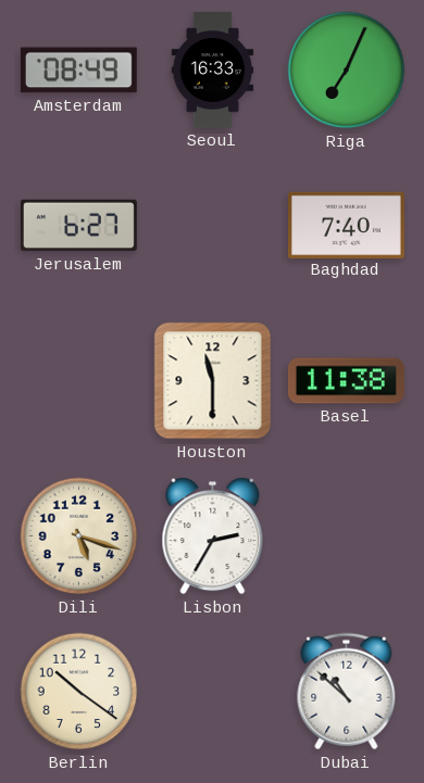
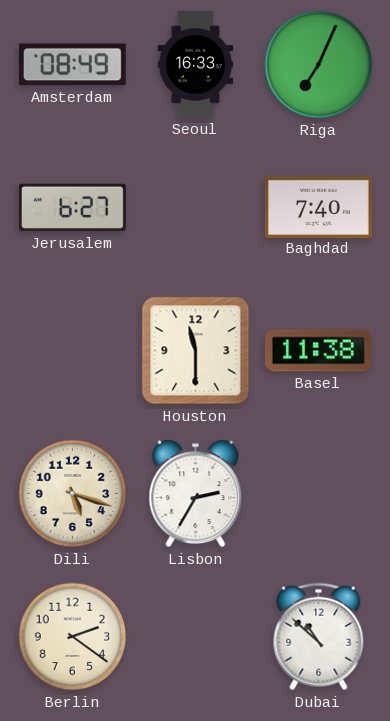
Berlin: 10:21 -> 2:21 (73, 637)
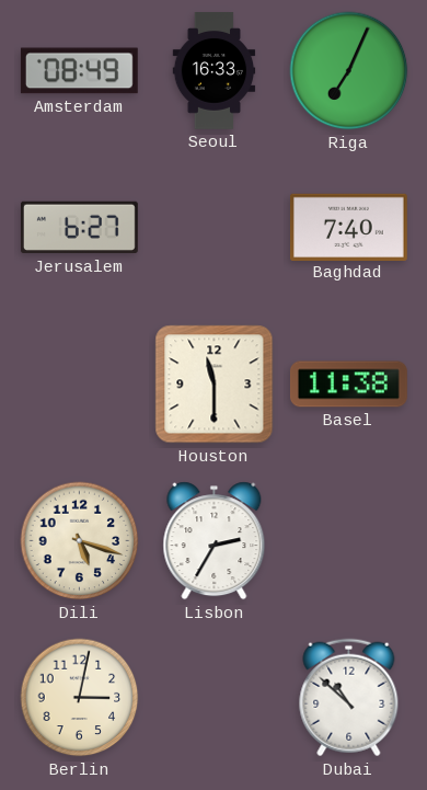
Berlin: 2:21 -> 3:02 (80, 698)
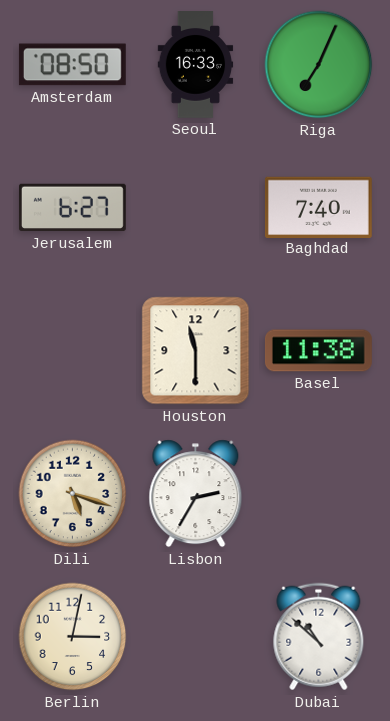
Amsterdam: 08:49 -> 08:50 (72, 65)
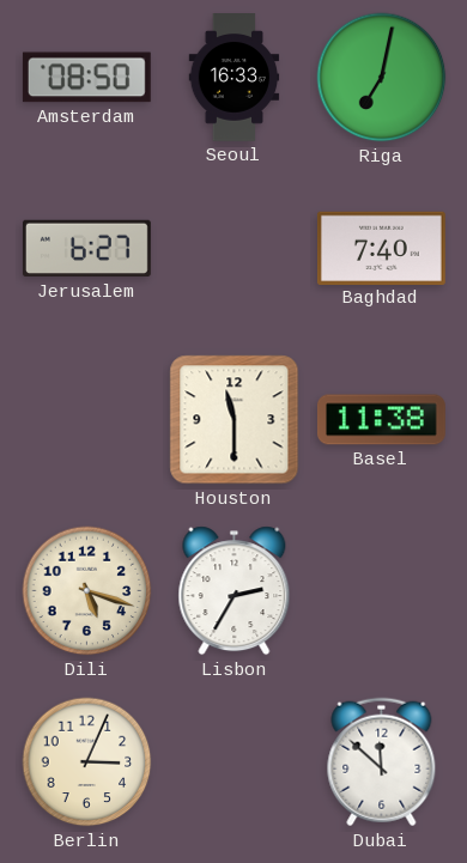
Riga: 7:04 -> 7:02 (382, 78)
Berlin: 3:02 -> 3:04 (87, 762)
Dubai: 10:52 -> 11:52 (382, 762)
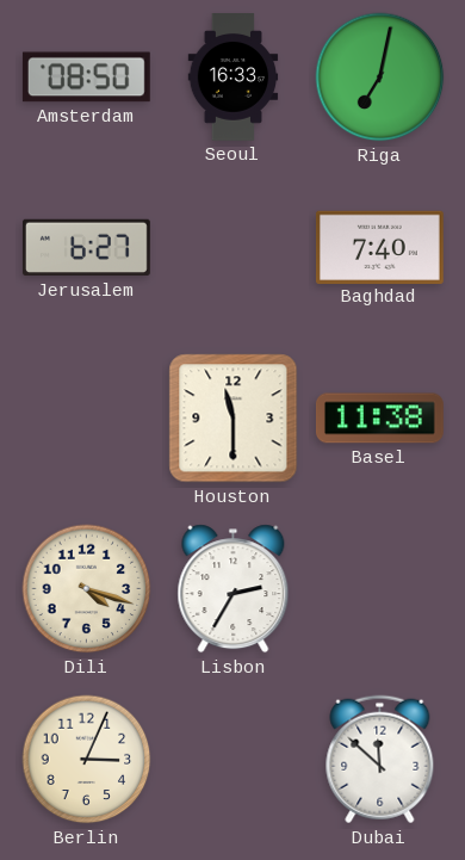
Dili: 5:18 -> 4:18 (87, 589)
